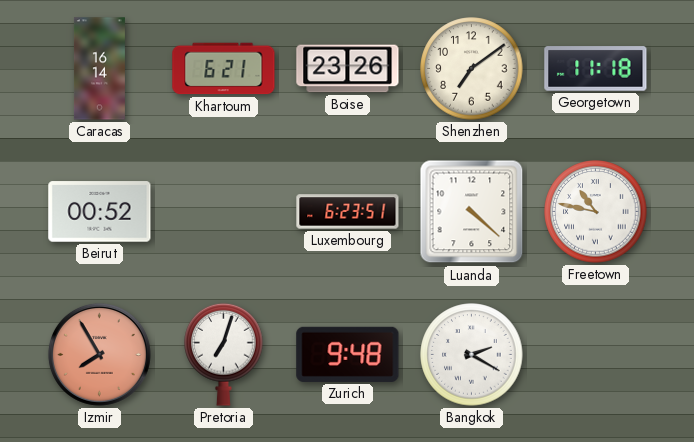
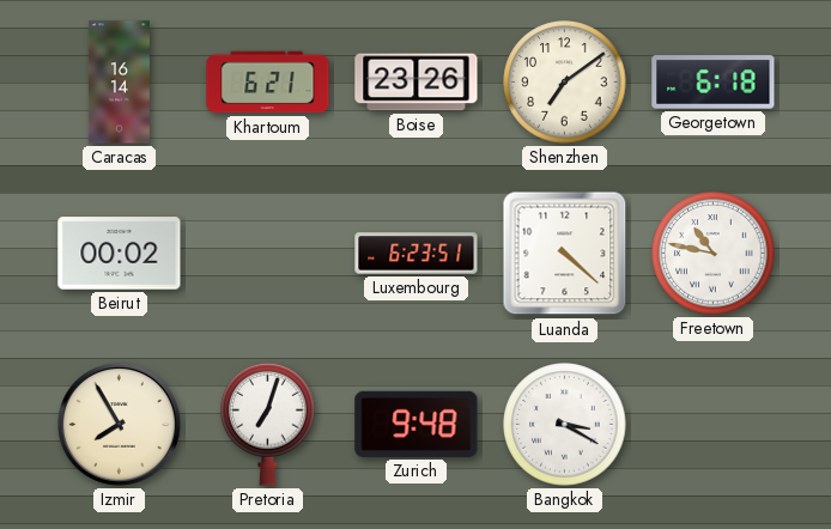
Georgetown: 11:18 -> 6:18 (714, 83)
Beirut: 00:52 -> 00:02 (120, 254)
Izmir dial: salmon -> cream (119, 424)
Bangkok: 2:20 -> 3:20 (565, 425)
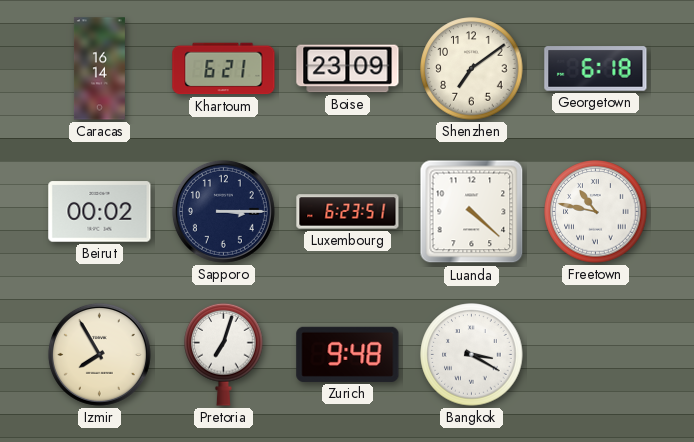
Boise: 23:26 -> 23:09 (348, 69)
Sapporo: none -> 3:15 (223, 211)
